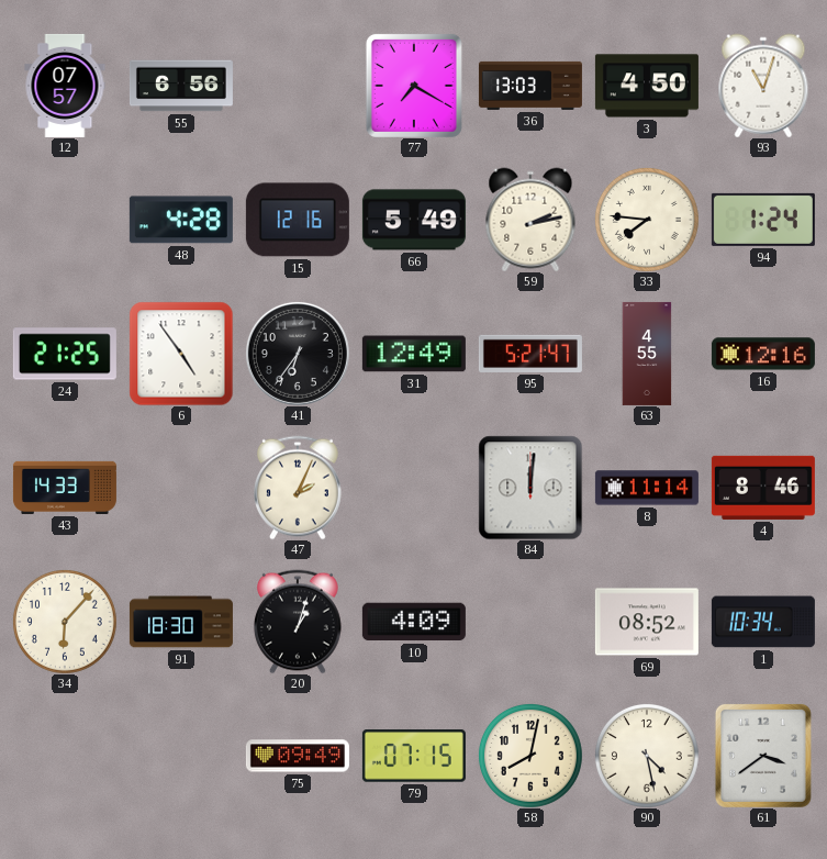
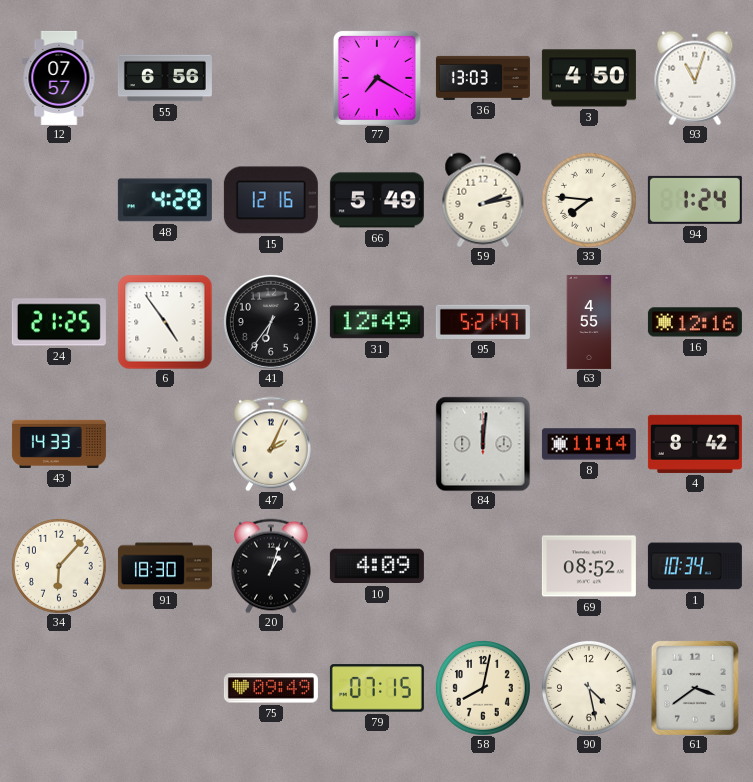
4: 8:46 -> 8:42 (695, 444)
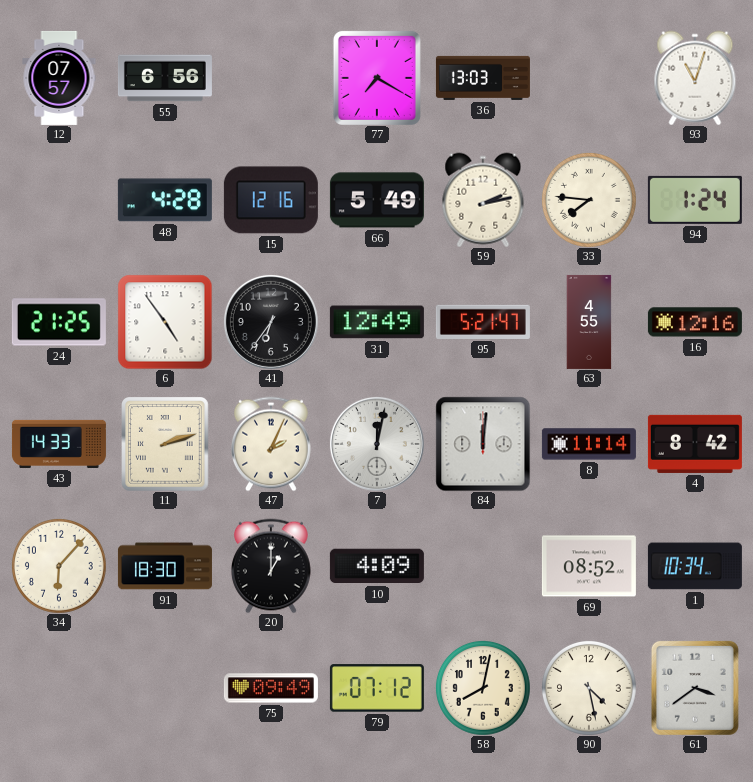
3: 4:50 -> none (589, 78)
11: none -> 2:12 (166, 444)
7: none -> 12:02 (377, 444)
20: 1:03 -> 1:00 (271, 566)
79: 07:15 -> 07:12 (377, 688)
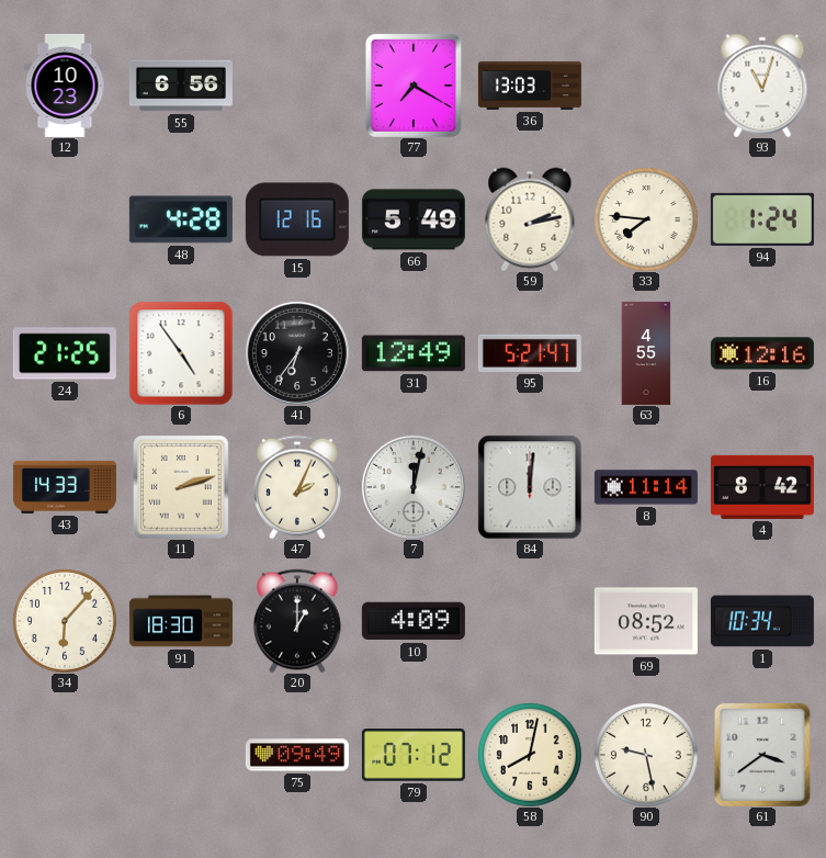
12: 07:57 -> 10:23 (65, 86)
90: 4:28 -> 9:28 (646, 755)
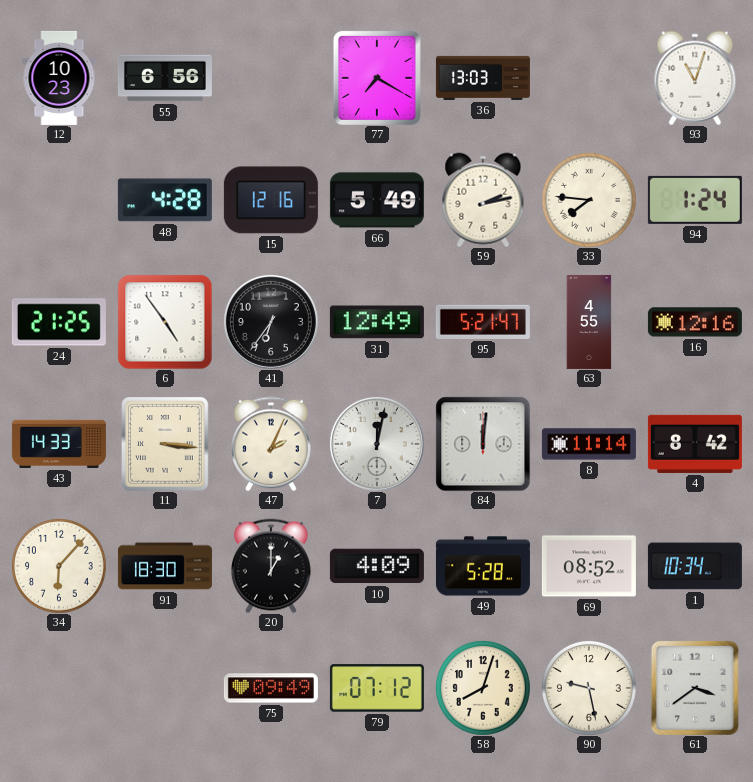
11: 2:12 -> 3:16 (166, 444)
49: none -> 5:28 (483, 566)
58: 8:02 -> 8:03 (483, 688)
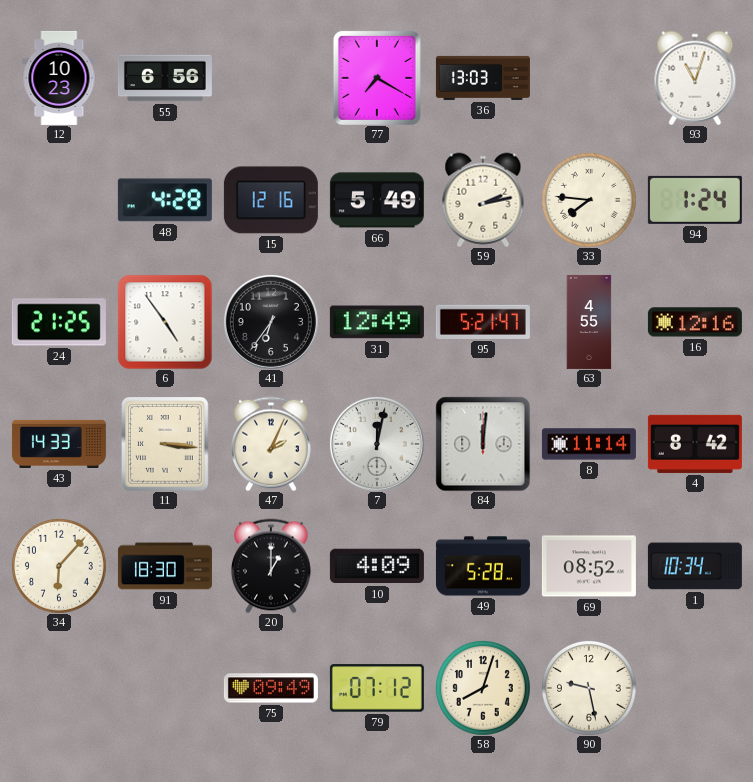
61: 3:39 -> none (695, 688)
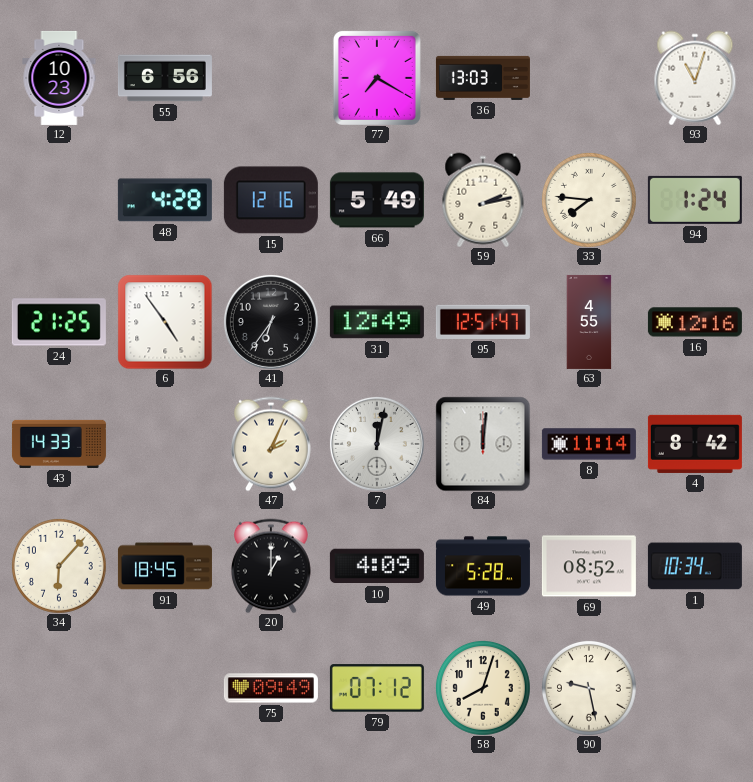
95: 5:21 -> 12:51 (483, 322)
11: 3:16 -> none (166, 444)
91: 18:30 -> 18:45 (165, 566)
